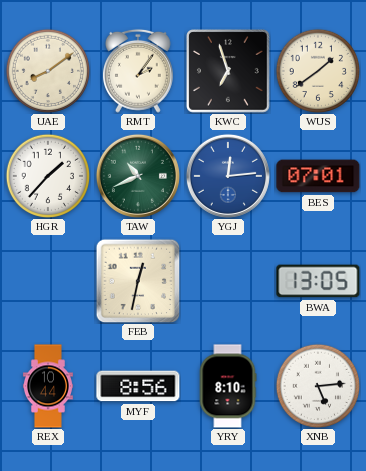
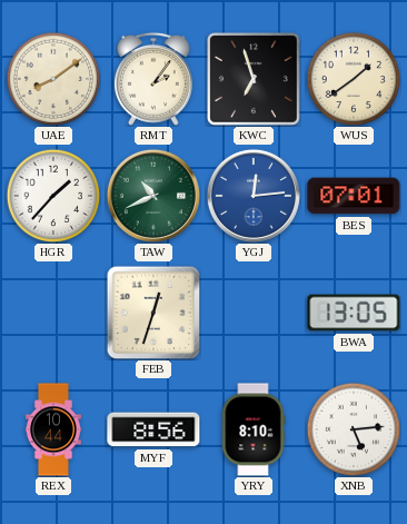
FEB: 12:32 -> 12:33 (153, 313)
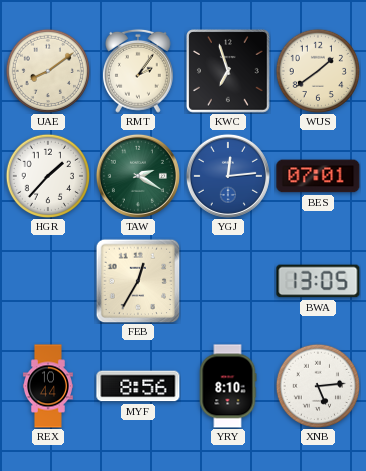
TAW: 10:41 -> 2:20 (138, 176)
FEB: 12:33 -> 12:35 (138, 281)
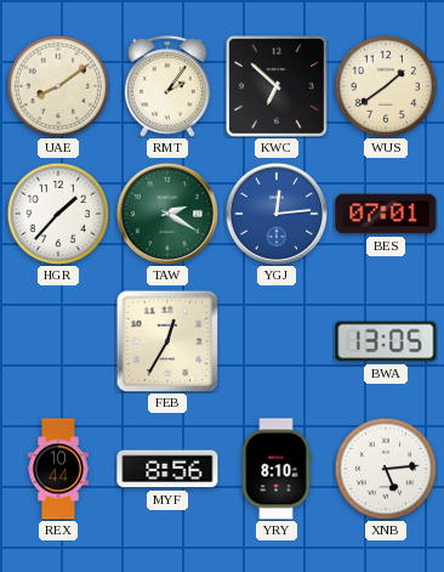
KWC: 6:57 -> 6:52 (278, 87)
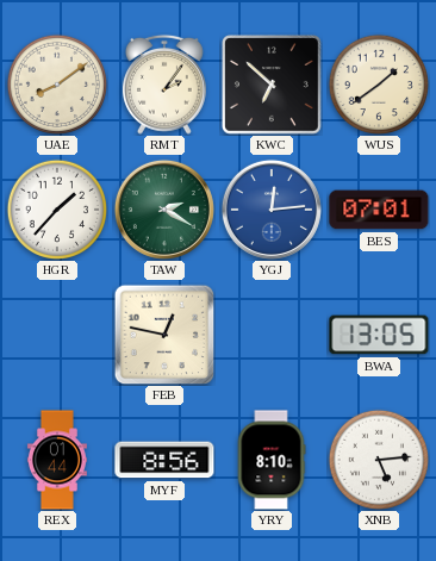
FEB: 12:35 -> 12:47 (164, 335)
REX: 10:44 -> 01:44 (57, 460)
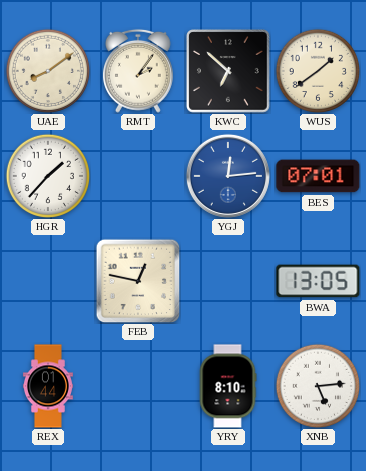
TAW: 2:20 -> none (164, 210)
MYF: 8:56 -> none (164, 460)
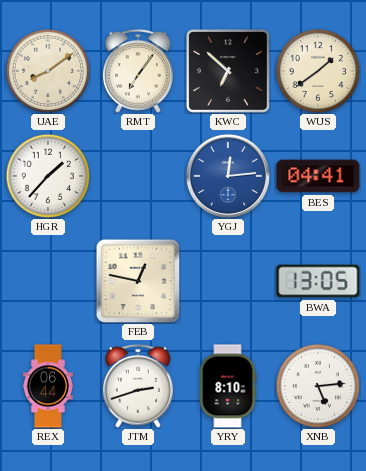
RMT: 2:06 -> 7:06 (138, 71)
BES: 07:01 -> 04:41 (318, 176)
REX: 01:44 -> 06:44 (48, 386)
JTM: none -> 2:42 (138, 386)
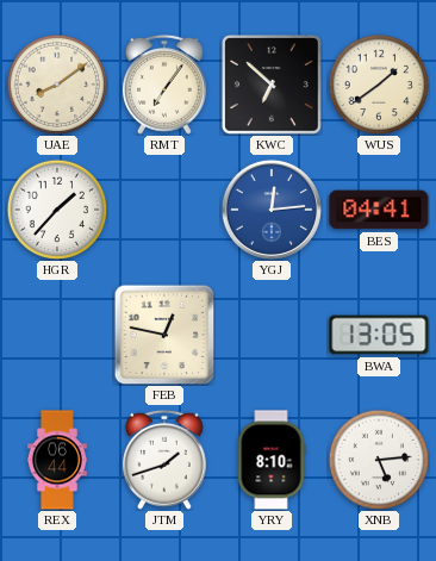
JTM: 2:42 -> 1:42 (164, 460)
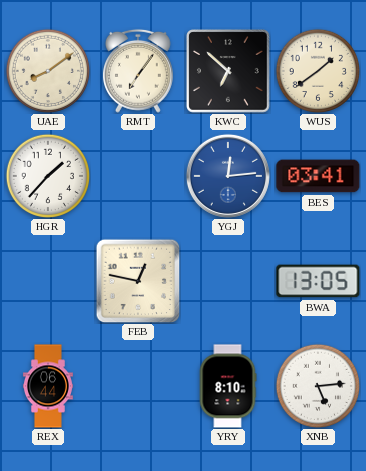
BES: 04:41 -> 03:41 (318, 176)
JTM: 1:42 -> none (164, 460)
